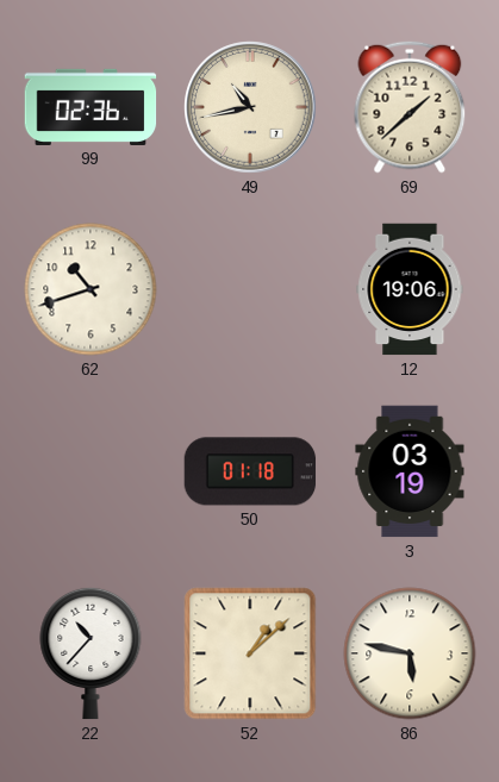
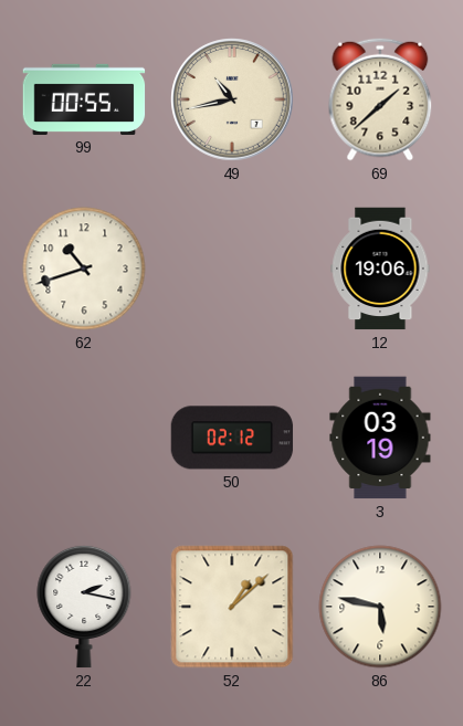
99: 02:36 -> 00:55 (84, 99)
50: 01:18 -> 02:12 (232, 438)
22: 10:37 -> 2:17 (84, 607)
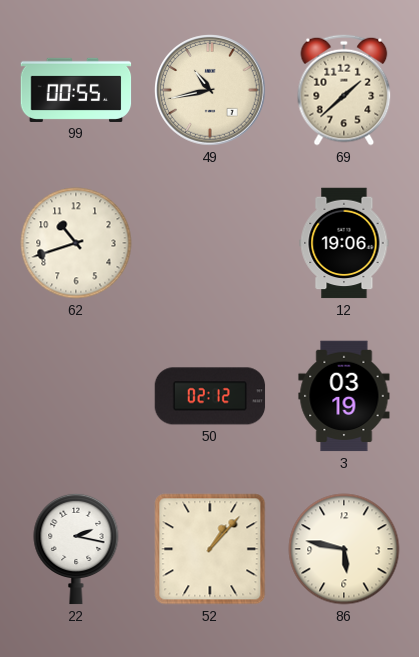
52: 1:08 -> 1:07 (210, 549)
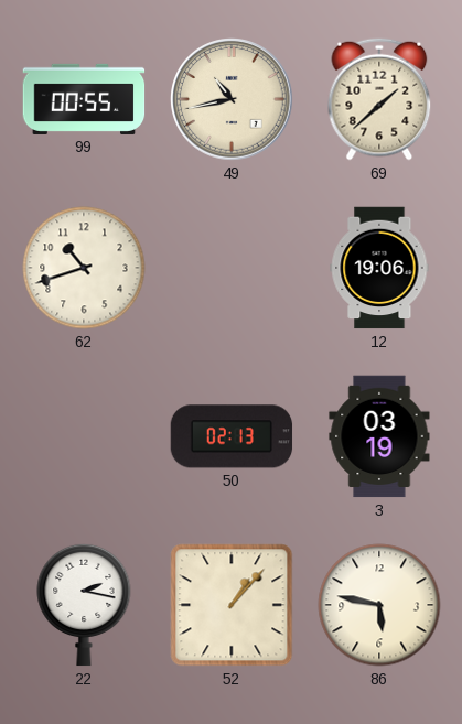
50: 02:12 -> 02:13 (232, 436)
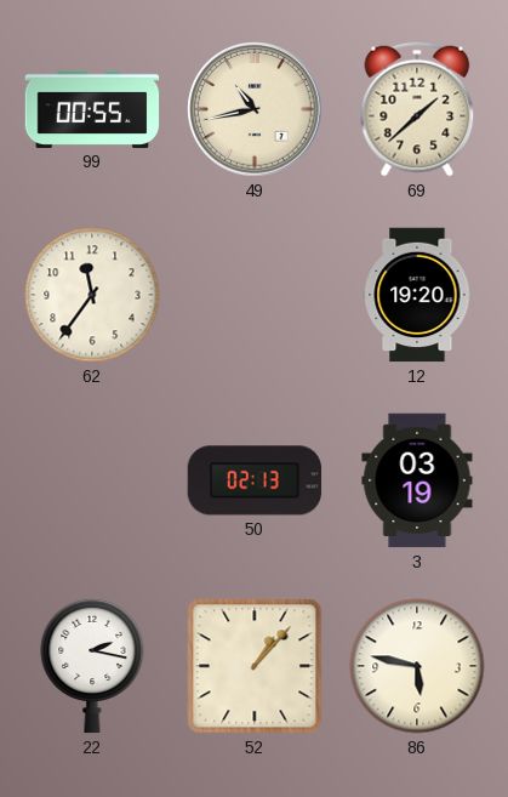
62: 10:42 -> 11:36 (92, 295)
12: 19:06 -> 19:20 (417, 295)
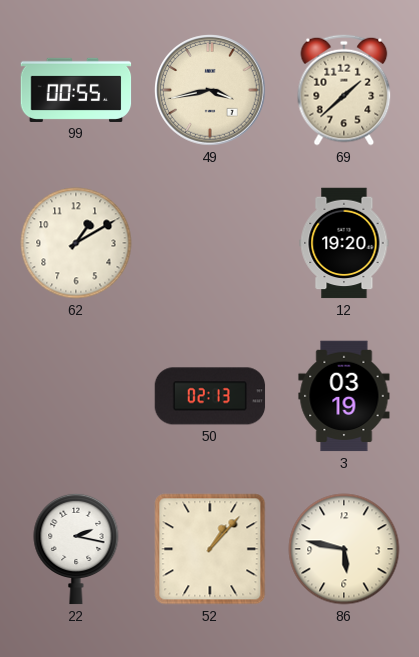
49: 10:43 -> 3:43 (210, 90)
62: 11:36 -> 1:10 (76, 243)
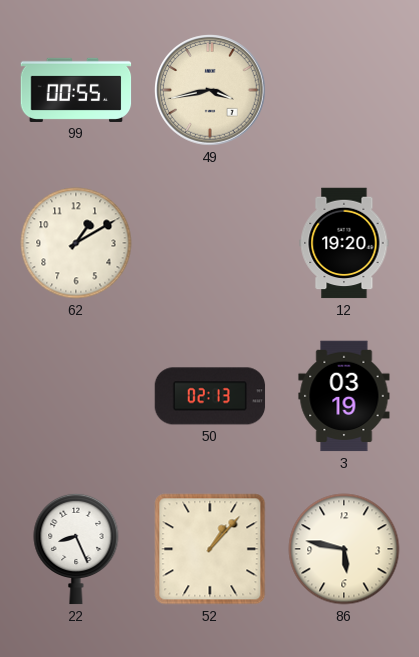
69: 1:38 -> none (344, 90)
22: 2:17 -> 8:26 (76, 549)
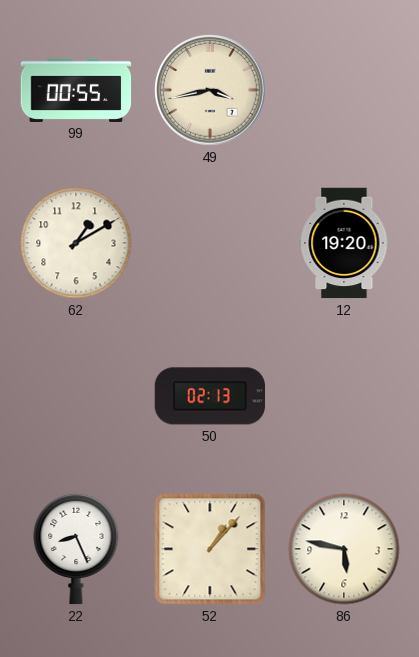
3: 03:19 -> none (344, 396)
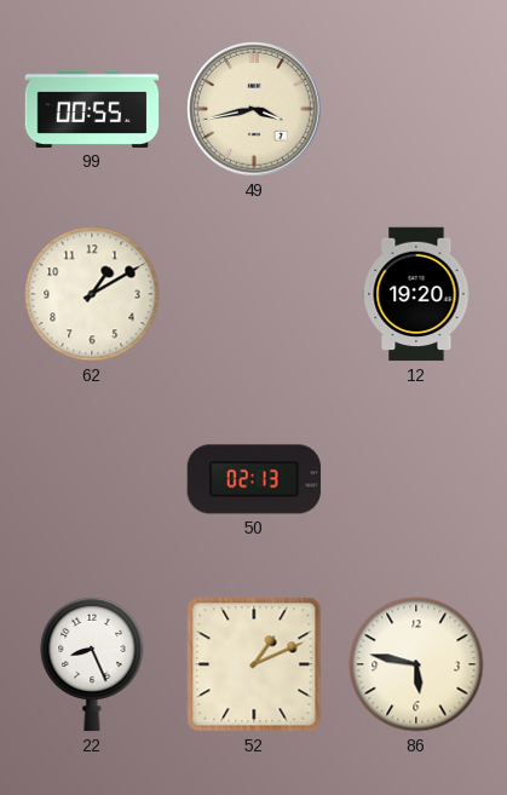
52: 1:07 -> 1:11 (254, 664)
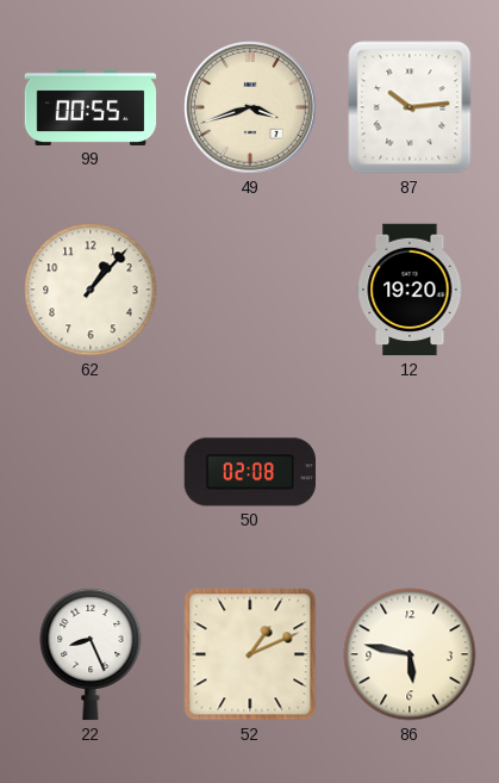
49: 3:43 -> 3:42 (250, 107)
87: none -> 10:14 (410, 107)
62: 1:10 -> 1:07 (91, 290)
50: 02:13 -> 02:08 (250, 472)
